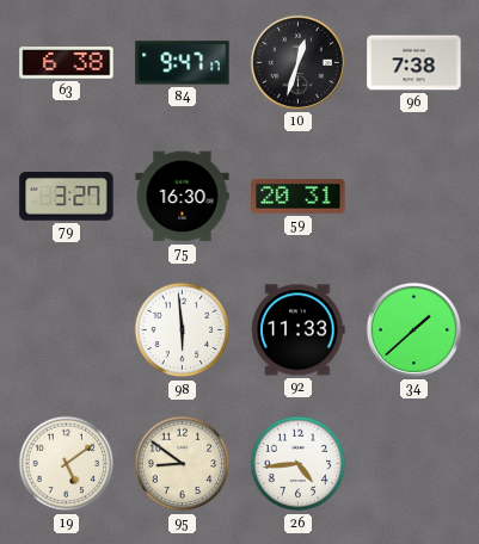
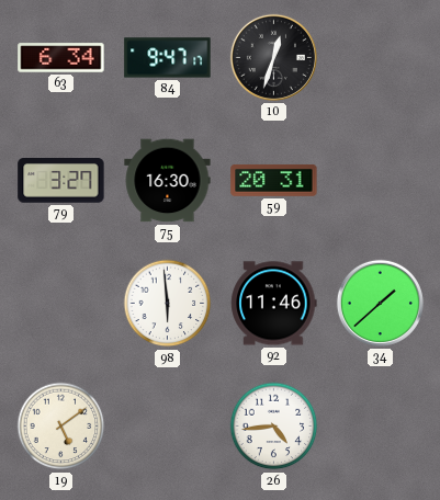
63: 6:38 -> 6:34 (61, 58)
96: 7:38 -> none (414, 63)
92: 11:33 -> 11:46 (274, 304)
95: 8:51 -> none (183, 464)
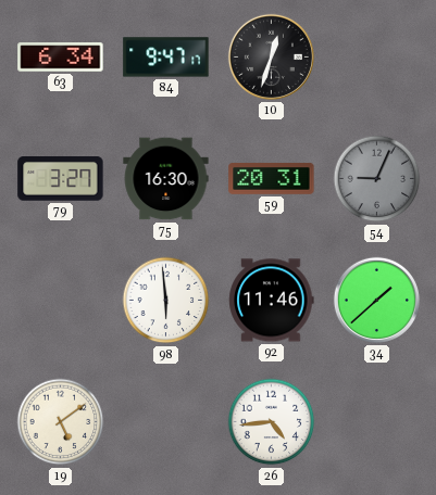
54: none -> 9:04 (377, 179)
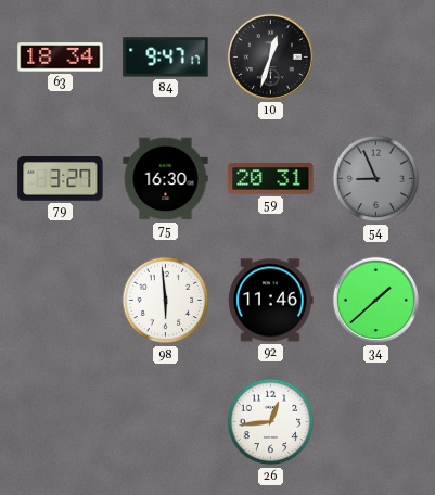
63: 6:34 -> 18:34 (61, 58)
54: 9:04 -> 8:56 (376, 179)
19: 5:09 -> none (61, 422)
26: 4:44 -> 12:44 (271, 422)
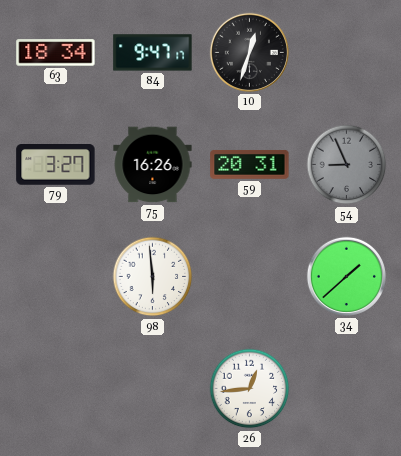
75: 16:30 -> 16:26 (153, 165)
92: 11:46 -> none (271, 301)
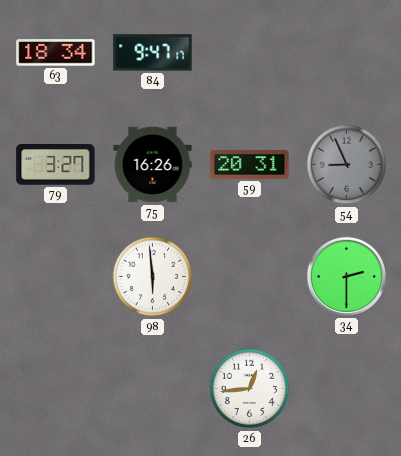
10: 12:33 -> none (249, 52)
34: 1:38 -> 2:30 (346, 276)
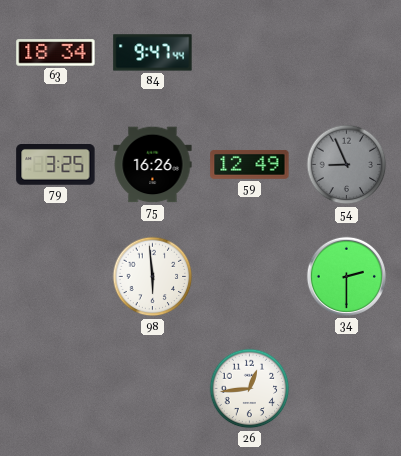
84: 9:47:17 -> 9:47:44 (153, 53)
79: 3:27 -> 3:25 (56, 165)
59: 20:31 -> 12:49 (250, 165)
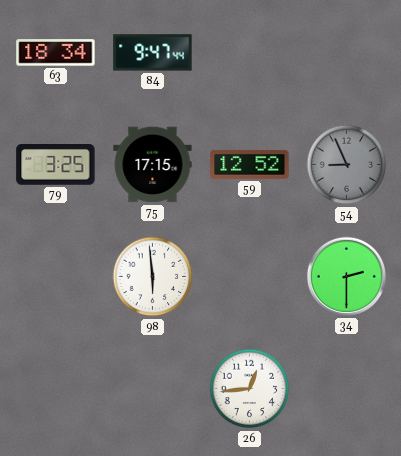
75: 16:26 -> 17:15 (153, 165)
59: 12:49 -> 12:52 (250, 165)
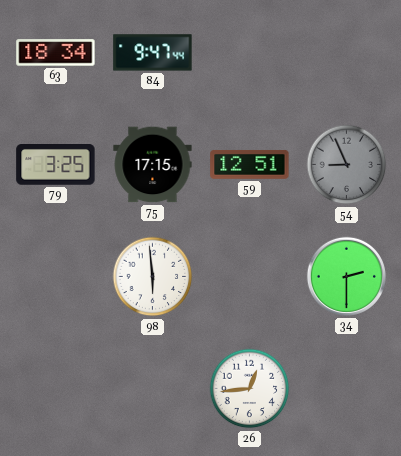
59: 12:52 -> 12:51 (250, 165)
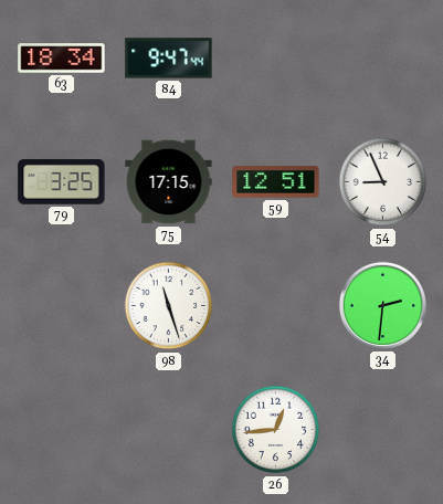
54 dial: grey -> white (383, 182)
98: 5:59 -> 11:27 (169, 306)
34: 2:30 -> 2:31 (382, 305)
